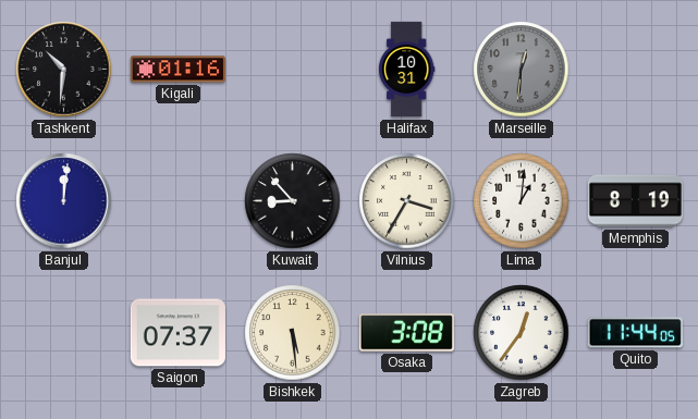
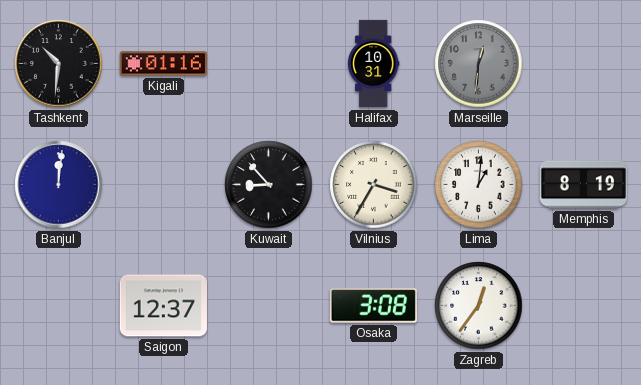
Saigon: 07:37 -> 12:37 (163, 306)
Bishkek: 5:29 -> none (293, 333)
Quito: 11:44 -> none (635, 333)
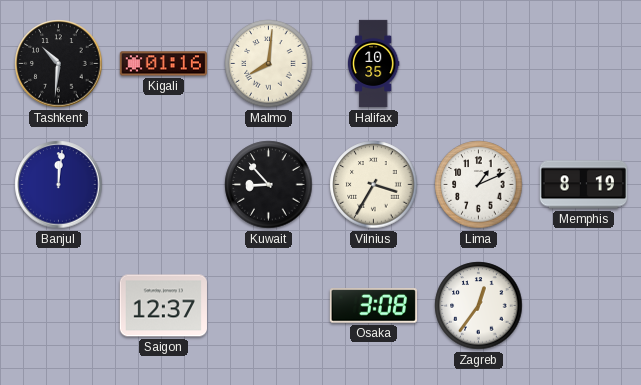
Malmo: none -> 8:01 (269, 64)
Halifax: 10:31 -> 10:35 (373, 64)
Marseille: 12:31 -> none (479, 64)
Lima: 1:01 -> 1:11 (479, 185)
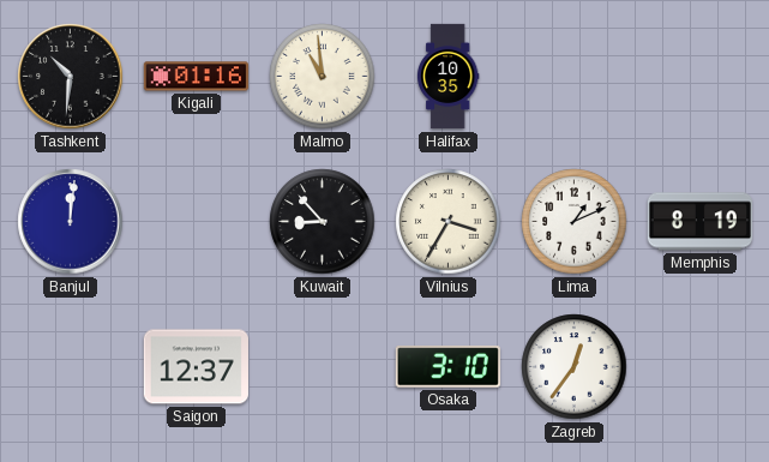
Malmo: 8:01 -> 10:59 (323, 77)
Osaka: 3:08 -> 3:10 (447, 367)
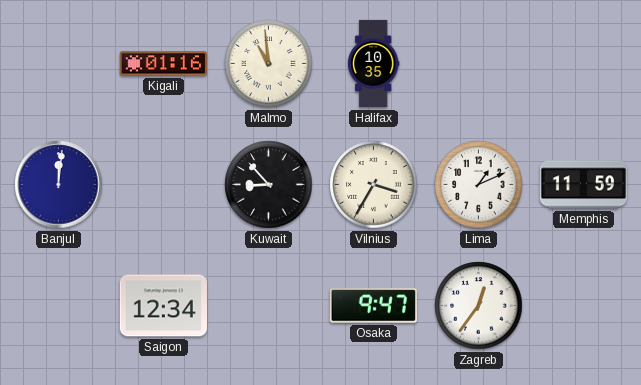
Tashkent: 10:31 -> none (71, 77)
Memphis: 8:19 -> 11:59 (583, 185)
Saigon: 12:37 -> 12:34 (163, 306)
Osaka: 3:10 -> 9:47 (373, 306)
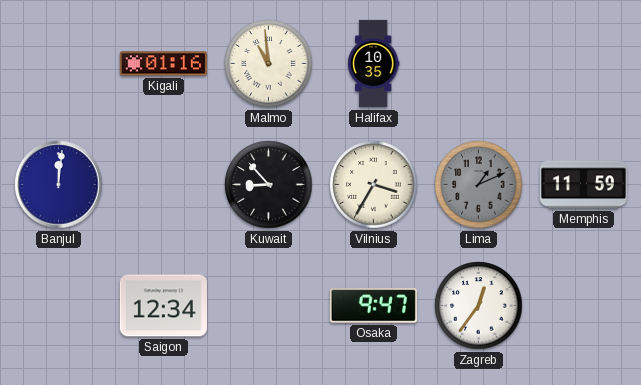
Lima dial: white -> grey (479, 185)
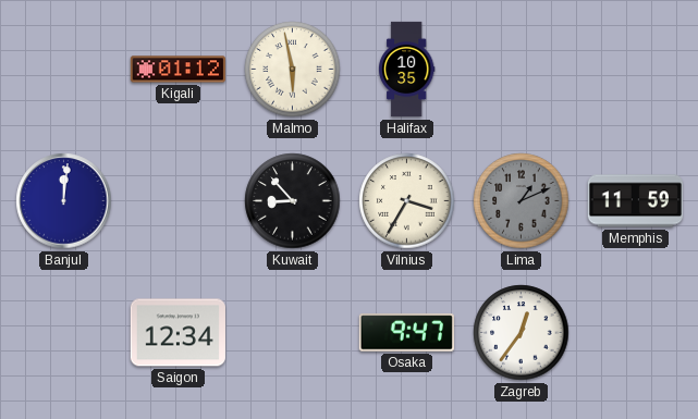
Kigali: 01:16 -> 01:12 (177, 70)
Malmo: 10:59 -> 5:58 (293, 70)
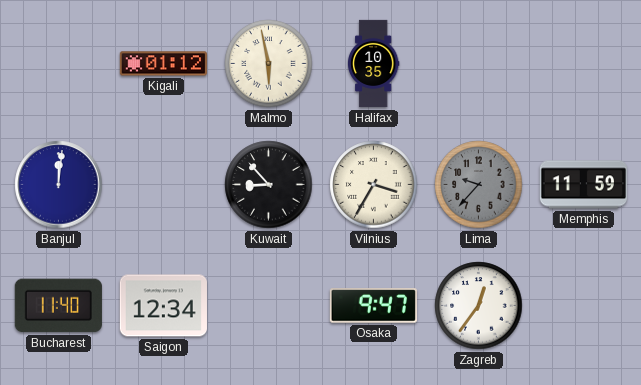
Lima: 1:11 -> 9:37 (479, 185)
Bucharest: none -> 11:40 (58, 306)
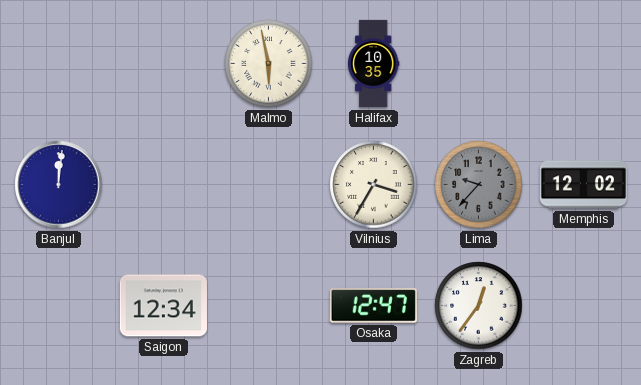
Kigali: 01:12 -> none (163, 64)
Kuwait: 8:53 -> none (269, 185)
Memphis: 11:59 -> 12:02 (583, 185)
Bucharest: 11:40 -> none (58, 306)
Osaka: 9:47 -> 12:47 (373, 306)
